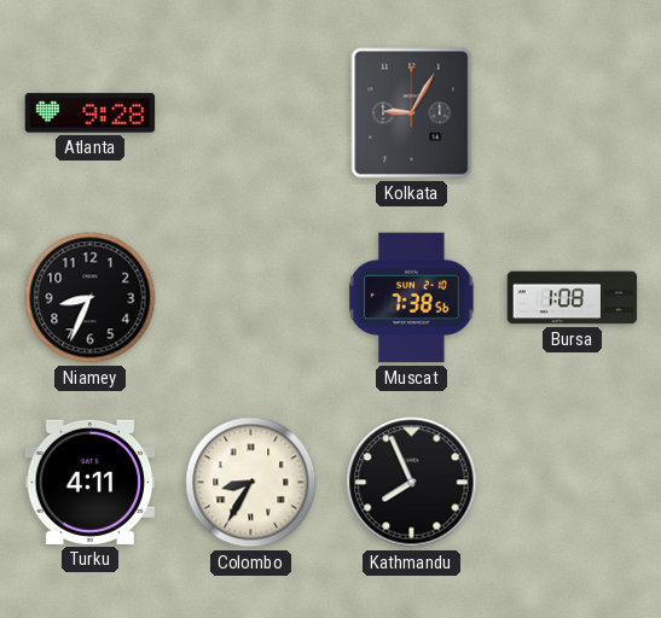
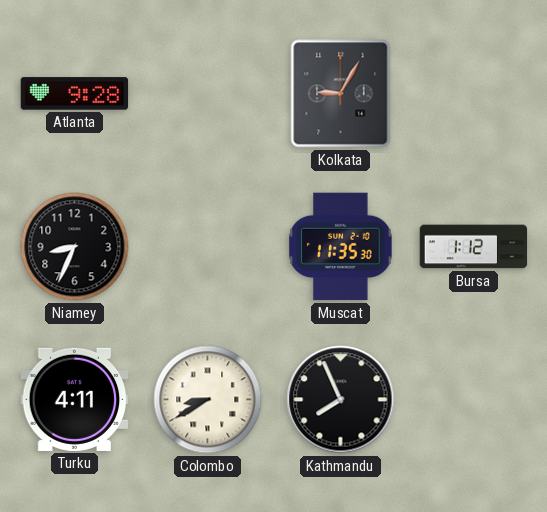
Muscat: 7:38 -> 11:35 (341, 247)
Bursa: 1:08 -> 1:12 (474, 247)
Colombo: 8:35 -> 8:40 (208, 400)
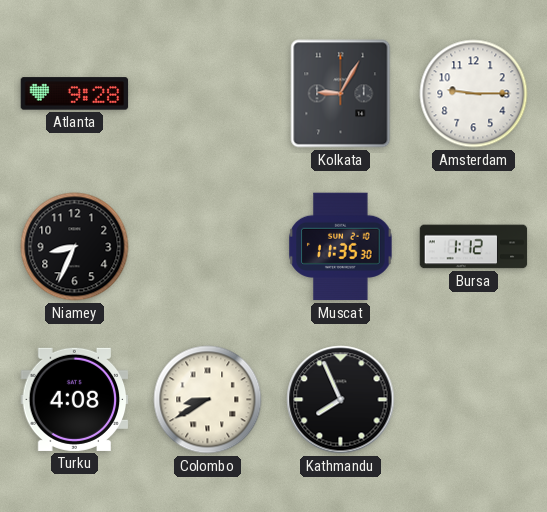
Amsterdam: none -> 9:15 (474, 94)
Turku: 4:11 -> 4:08 (75, 399)
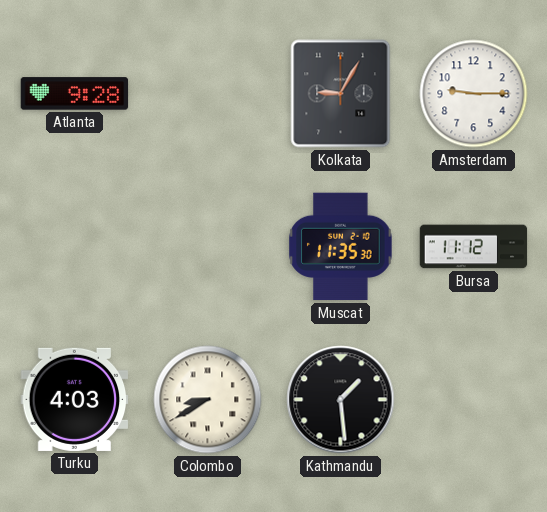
Niamey: 8:34 -> none (75, 247)
Bursa: 1:12 -> 11:12 (474, 247)
Turku: 4:08 -> 4:03 (75, 399)
Kathmandu: 7:56 -> 1:29 (341, 400)
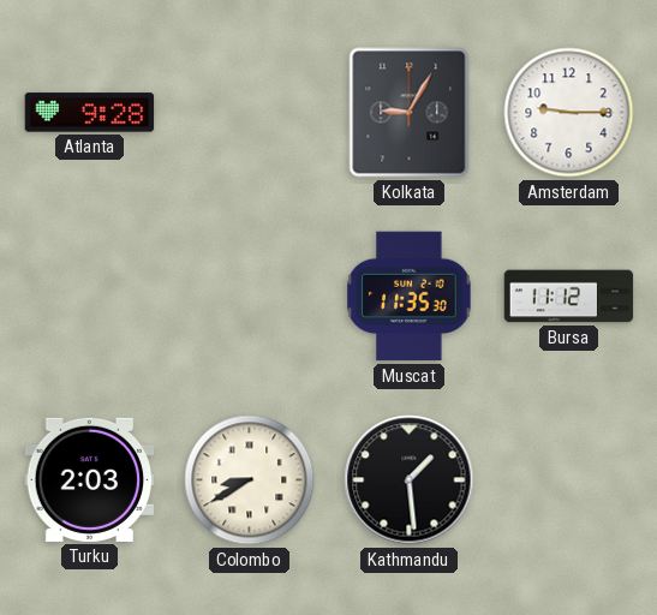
Turku: 4:03 -> 2:03 (90, 479)
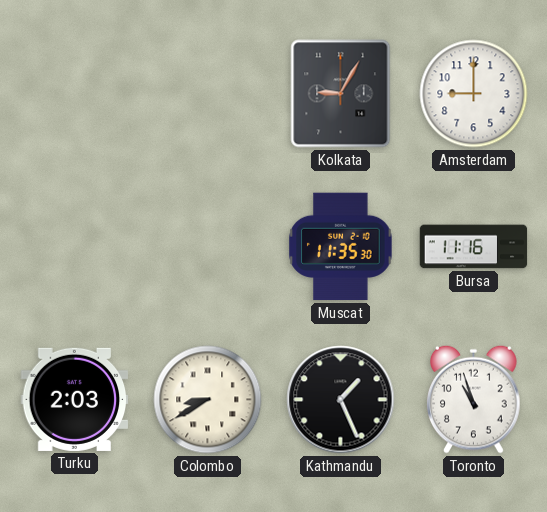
Atlanta: 9:28 -> none (90, 113)
Amsterdam: 9:15 -> 9:00 (474, 94)
Bursa: 11:12 -> 11:16 (474, 247)
Kathmandu: 1:29 -> 1:26 (341, 400)
Toronto: none -> 10:57 (474, 399)
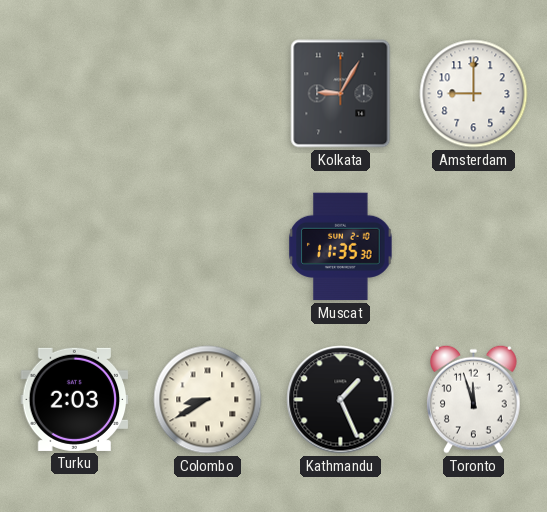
Bursa: 11:16 -> none (474, 247)
Toronto: 10:57 -> 11:57 (474, 399)
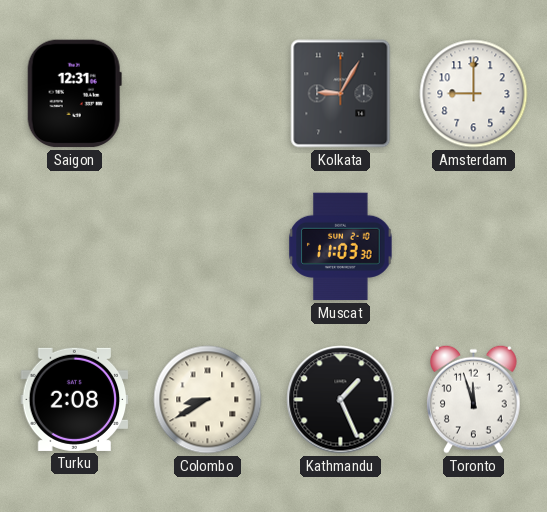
Saigon: none -> 12:31 (74, 94)
Muscat: 11:35 -> 11:03 (341, 247)
Turku: 2:03 -> 2:08 (75, 399)
